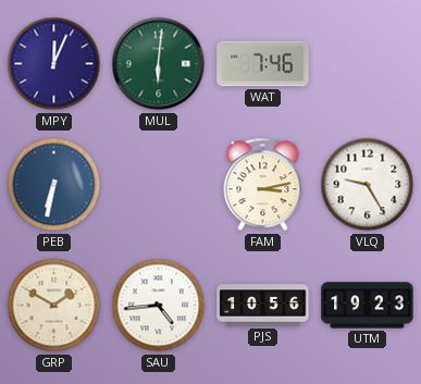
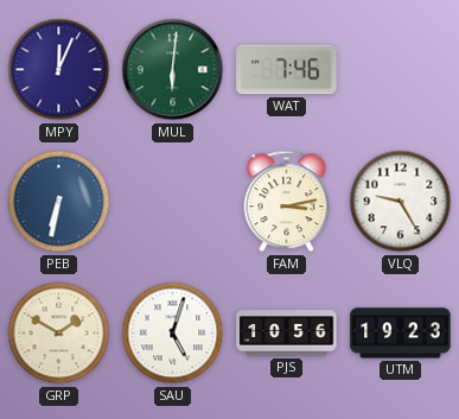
SAU: 4:44 -> 5:03 (173, 334)
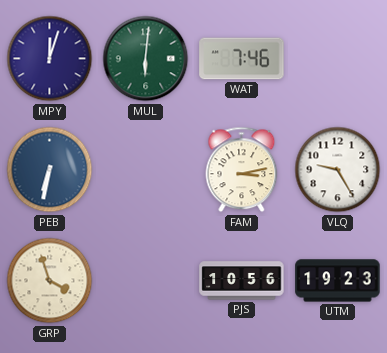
MPY: 12:04 -> 12:03 (50, 59)
GRP: 1:50 -> 3:57 (50, 281)
SAU: 5:03 -> none (173, 334)
